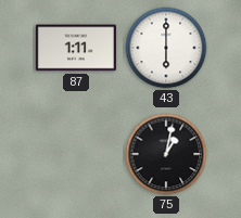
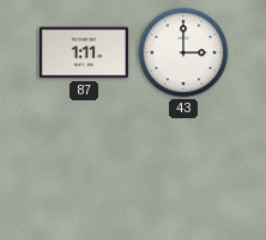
43: 6:00 -> 3:00 (183, 53)
75: 1:02 -> none (166, 154)
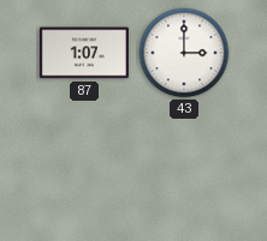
87: 1:11 -> 1:07 (84, 53)
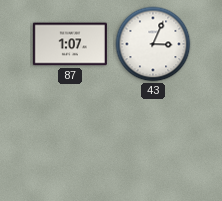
43: 3:00 -> 3:04 (153, 44)
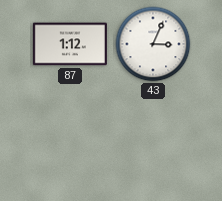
87: 1:07 -> 1:12 (70, 44)
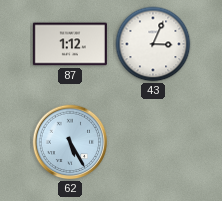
62: none -> 5:25 (70, 142)
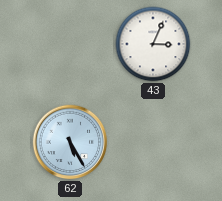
87: 1:12 -> none (70, 44)
